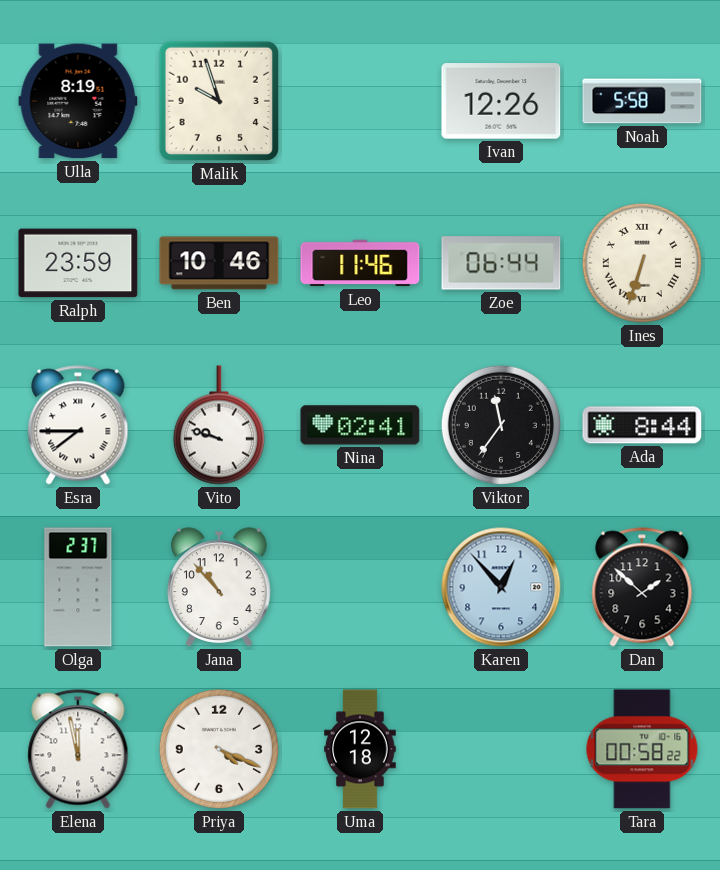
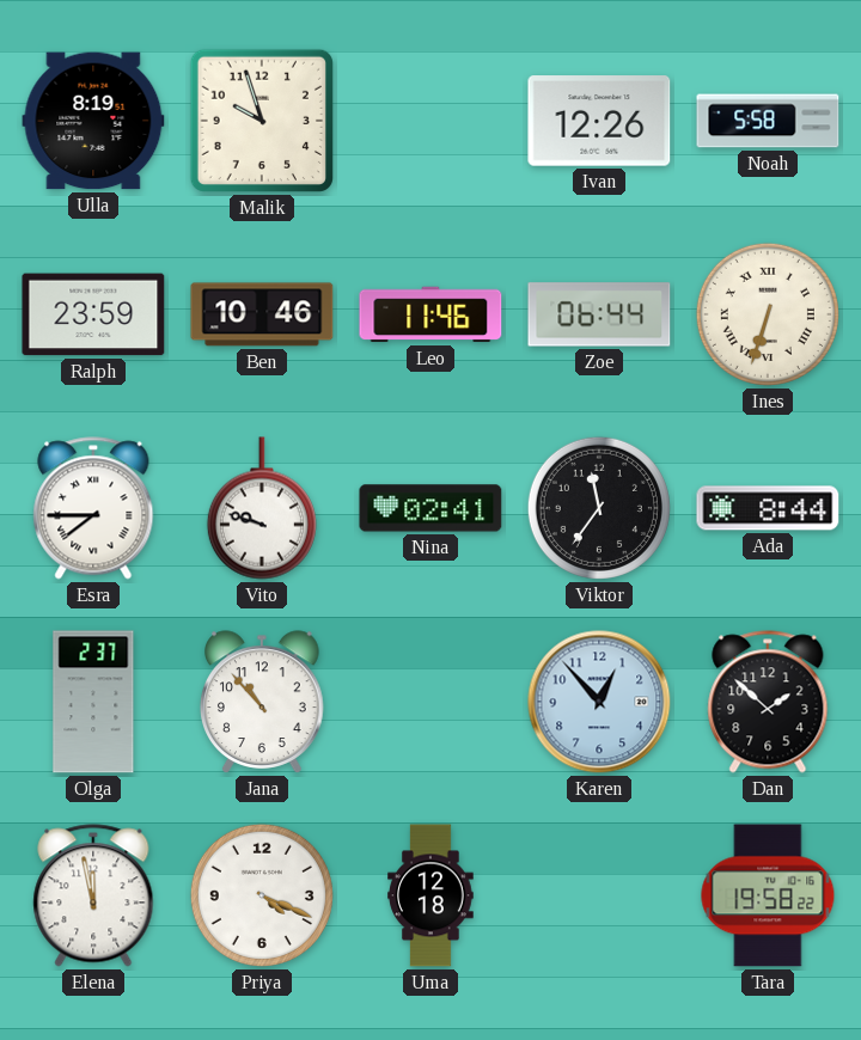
Tara: 00:58 -> 19:58 (768, 895)
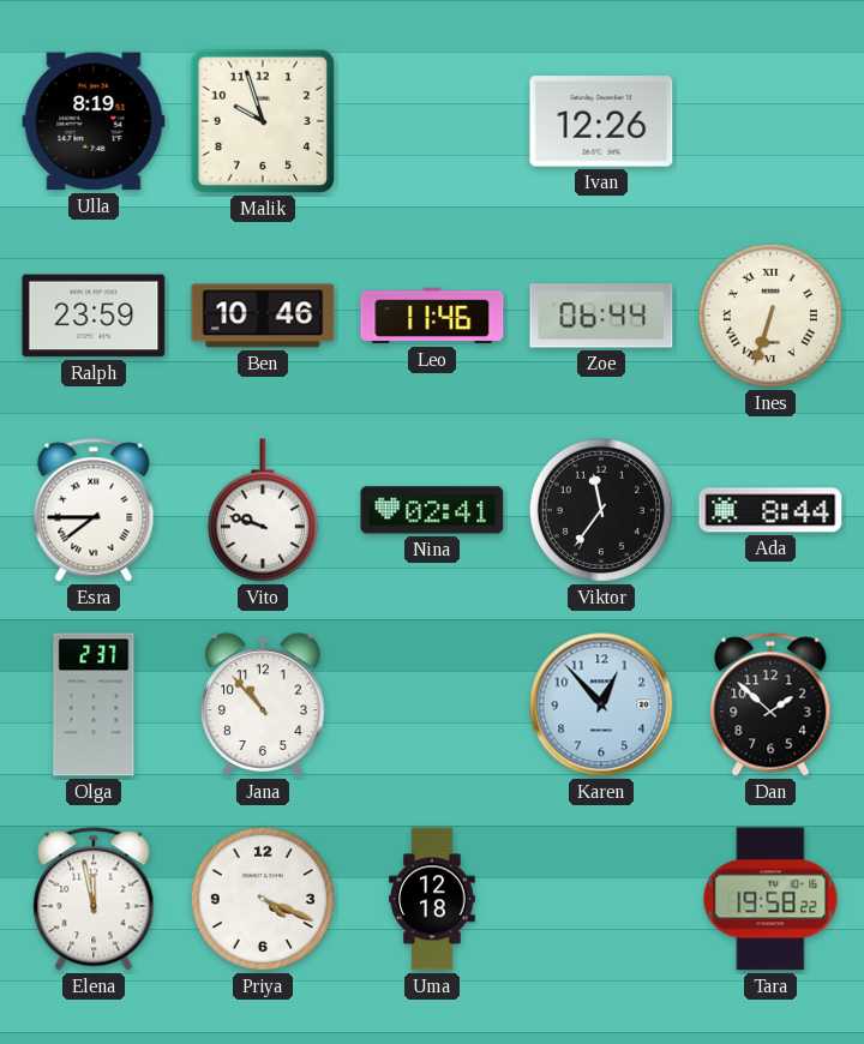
Noah: 5:58 -> none (768, 121)
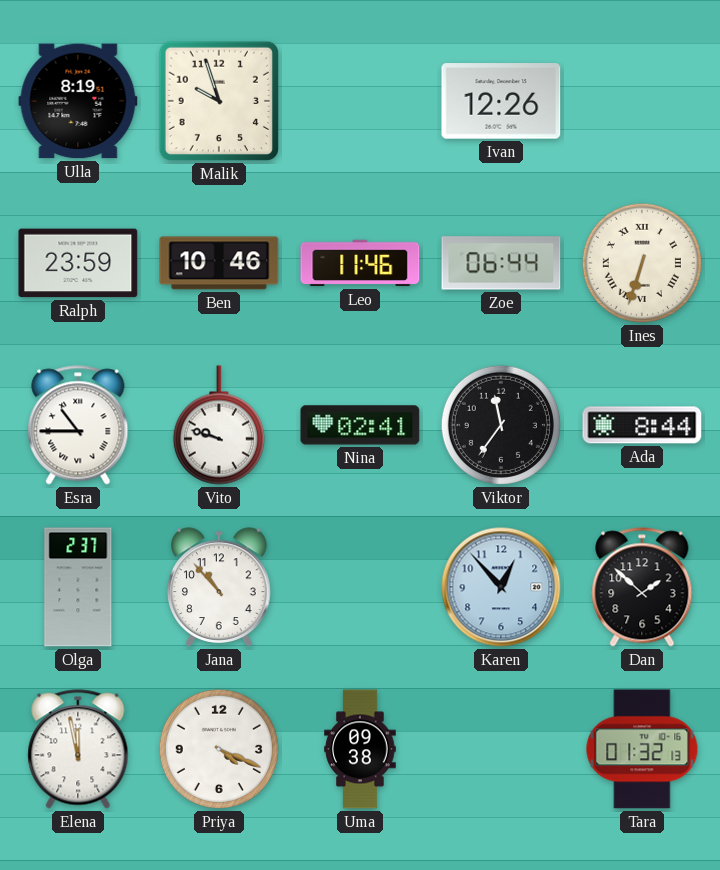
Esra: 7:45 -> 10:45 (78, 425)
Uma: 12:18 -> 09:38 (360, 749)
Tara: 19:58 -> 01:32 (642, 749)
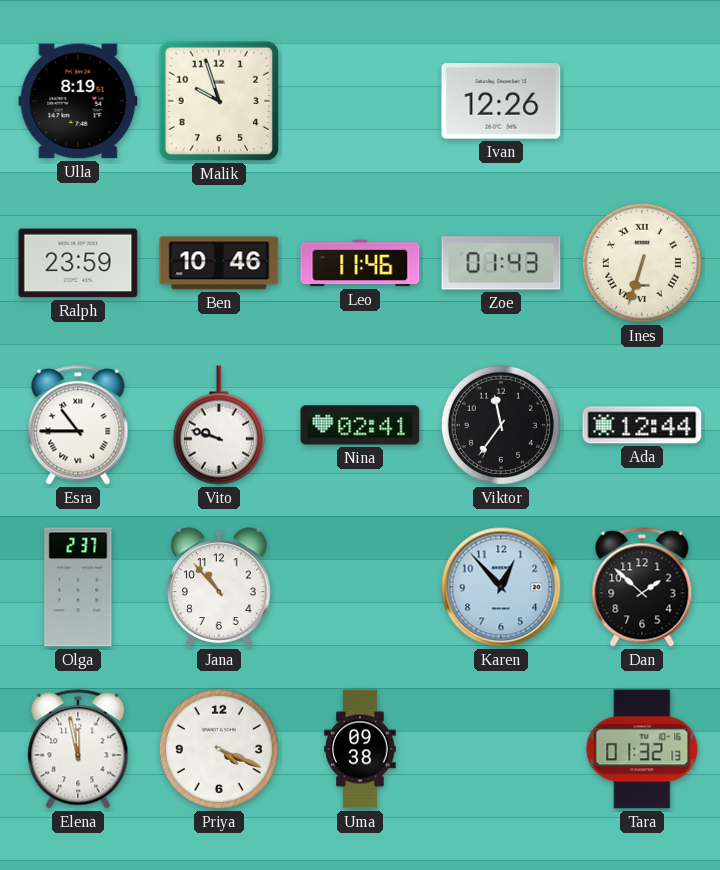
Zoe: 06:44 -> 01:43 (501, 263)
Ada: 8:44 -> 12:44 (642, 425)
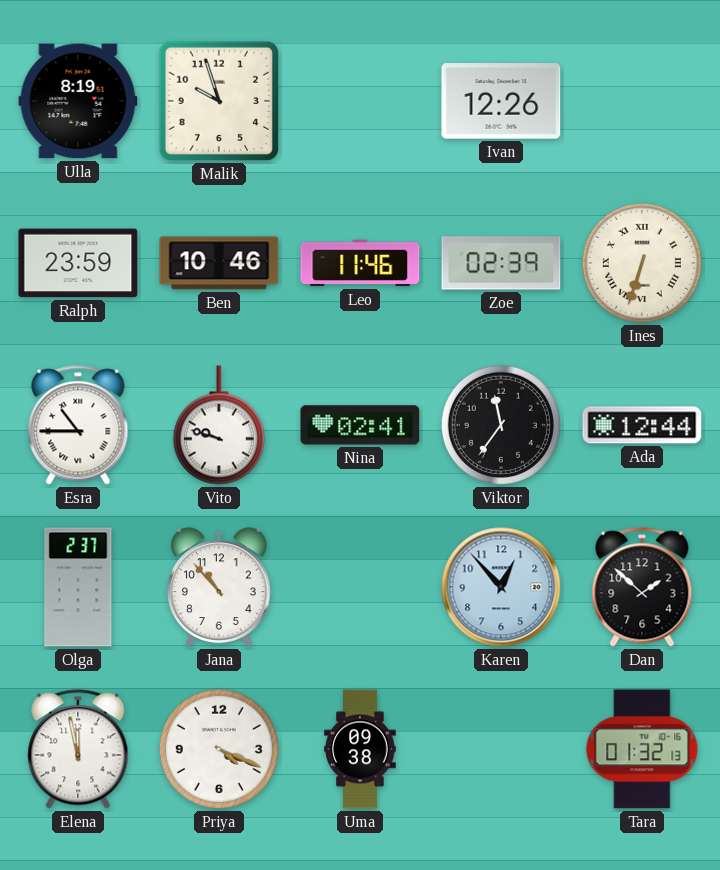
Zoe: 01:43 -> 02:39 (501, 263)
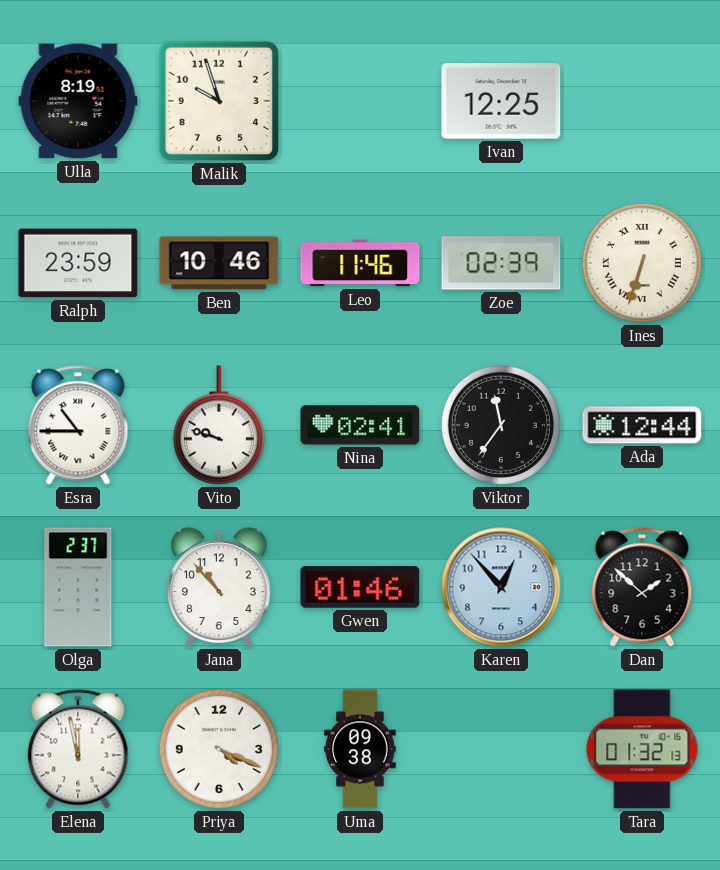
Ivan: 12:26 -> 12:25 (501, 101)
Gwen: none -> 01:46 (360, 588)
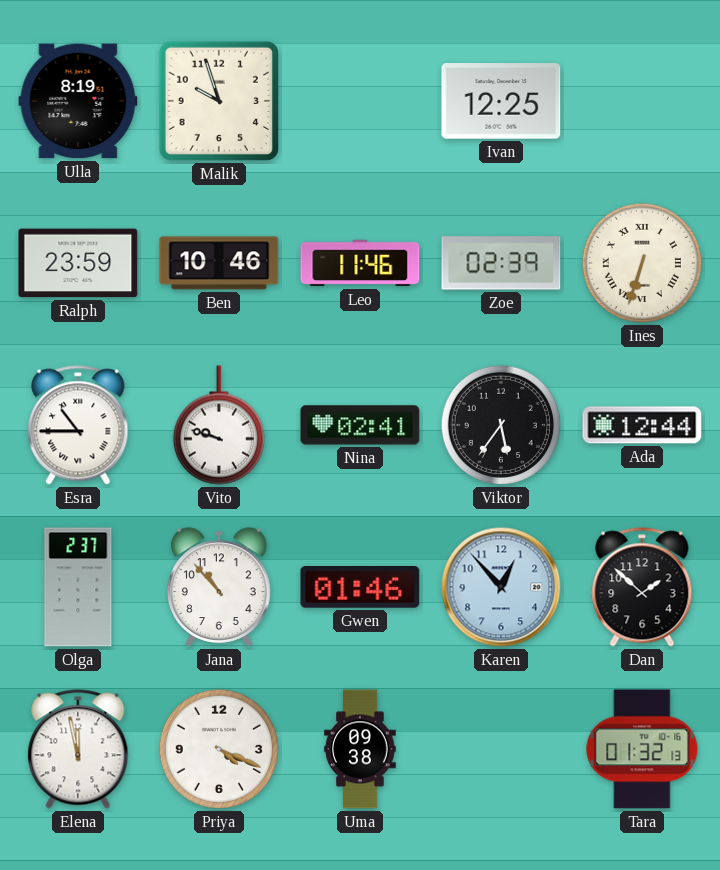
Viktor: 11:36 -> 5:36 (501, 425)
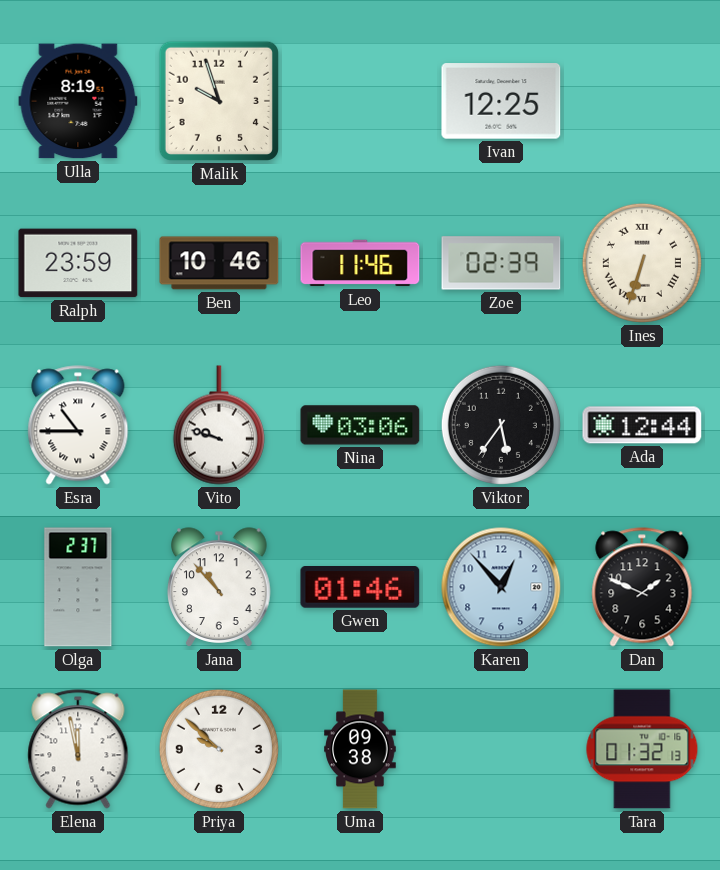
Nina: 02:41 -> 03:06 (360, 425)
Dan: 1:52 -> 1:49 (642, 587)
Priya: 4:19 -> 9:52 (219, 749)
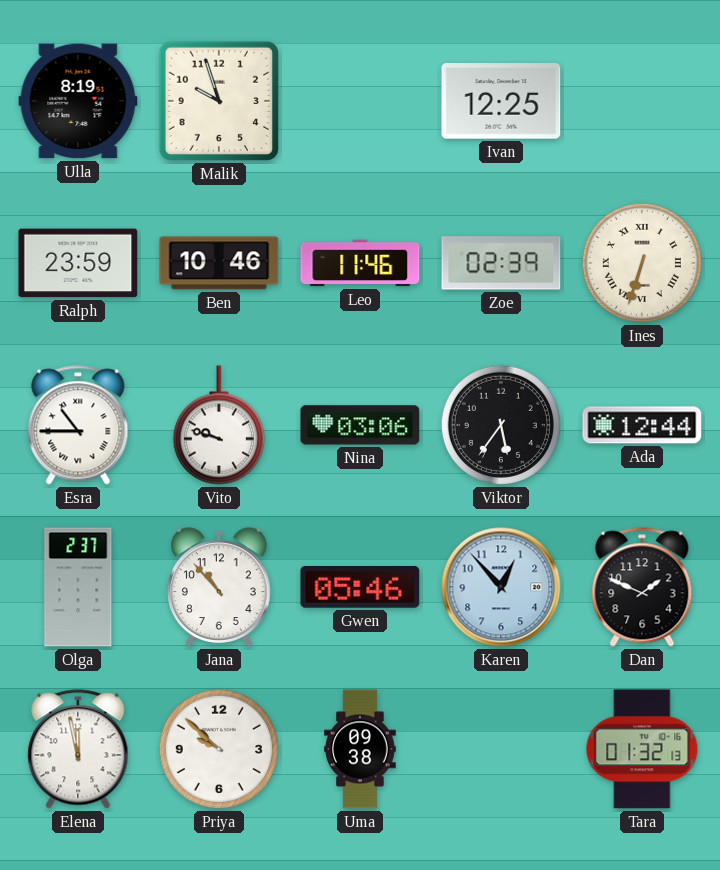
Gwen: 01:46 -> 05:46 (360, 588)
